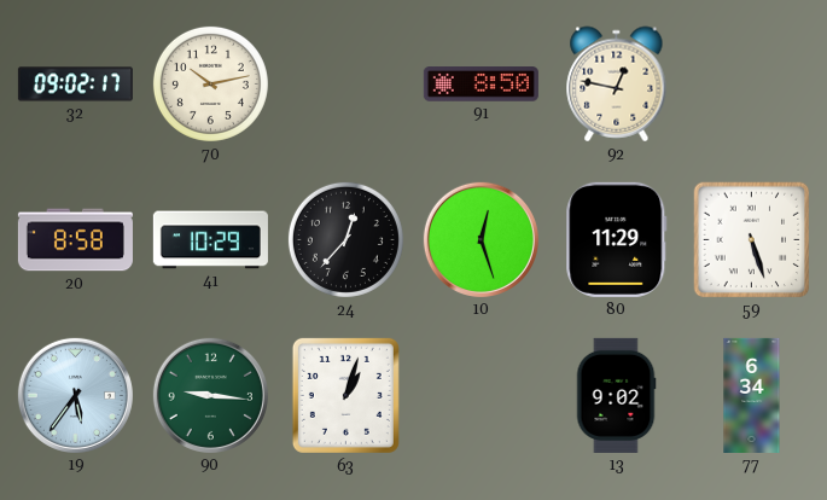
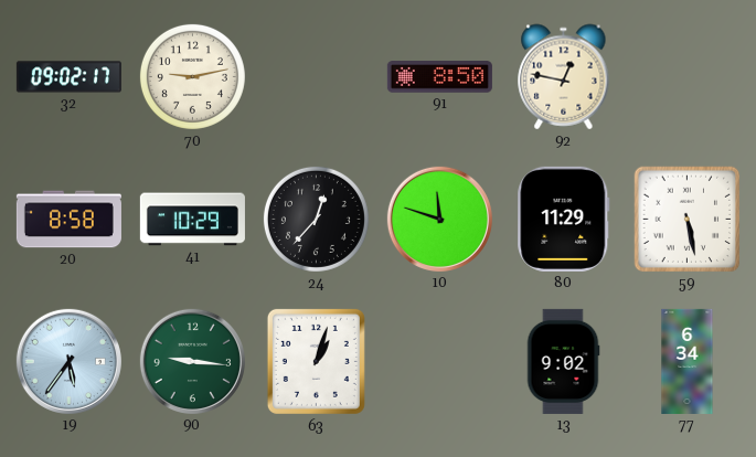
70: 10:13 -> 9:13 (192, 76)
10: 12:27 -> 11:48 (439, 219)
59: 5:27 -> 5:28 (688, 220)
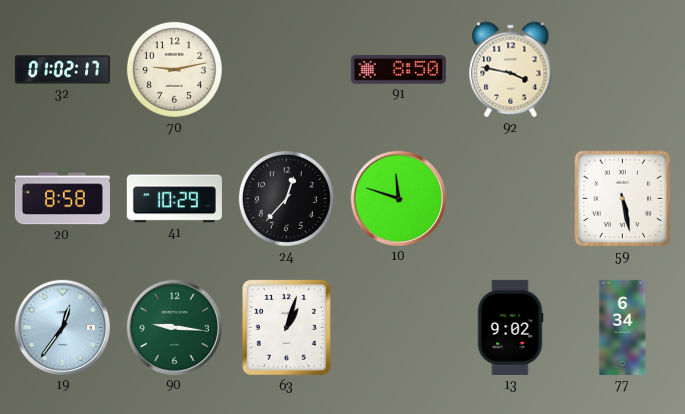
32: 09:02 -> 01:02 (62, 70)
92: 12:47 -> 3:47 (511, 70)
80: 11:29 -> none (564, 219)
19: 5:36 -> 12:36 (62, 327)
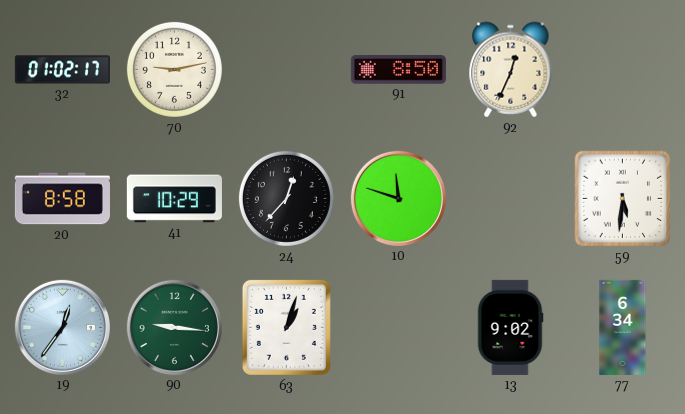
92: 3:47 -> 12:34 (511, 70)
59: 5:28 -> 5:31 (623, 199)
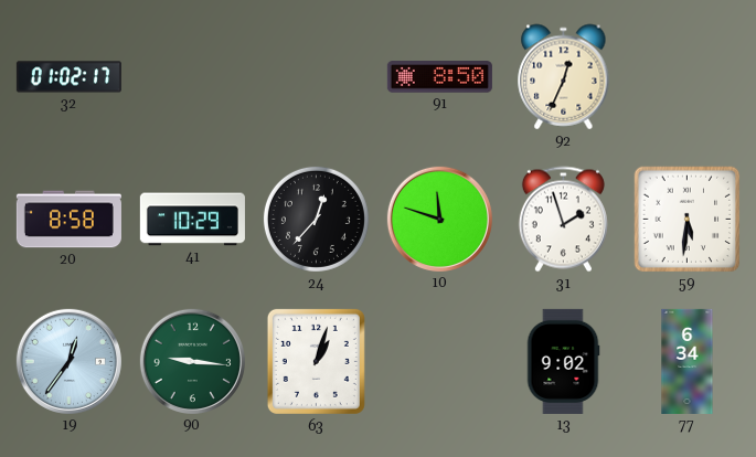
70: 9:13 -> none (174, 69)
31: none -> 1:57 (563, 220)
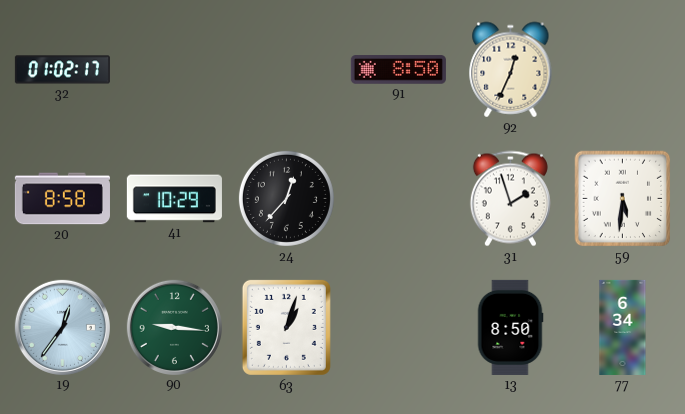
10: 11:48 -> none (439, 219)
13: 9:02 -> 8:50 (510, 327)
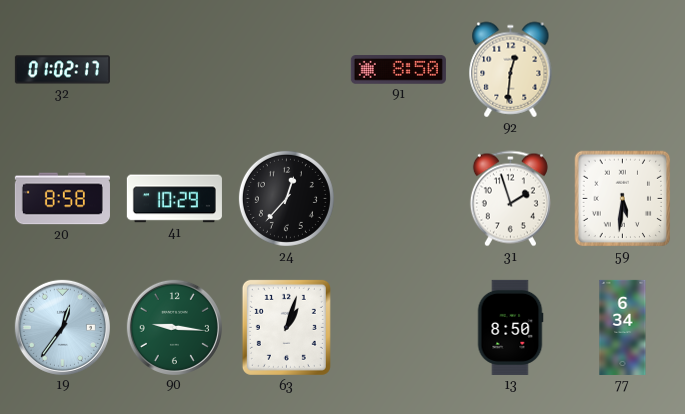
92: 12:34 -> 12:31 (511, 70)
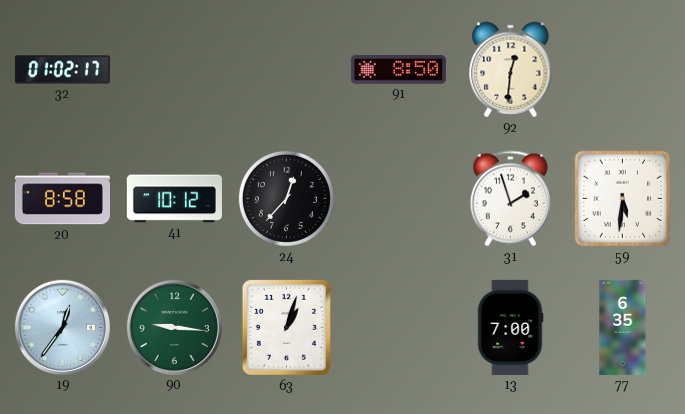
41: 10:29 -> 10:12 (174, 199)
13: 8:50 -> 7:00 (510, 327)
77: 6:34 -> 6:35 (623, 327)
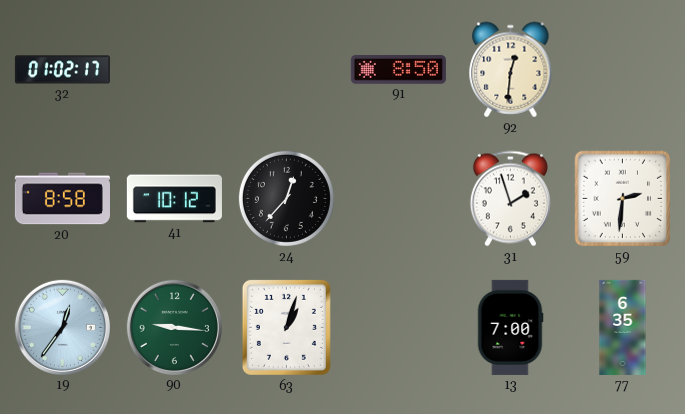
59: 5:31 -> 2:31 (623, 199)
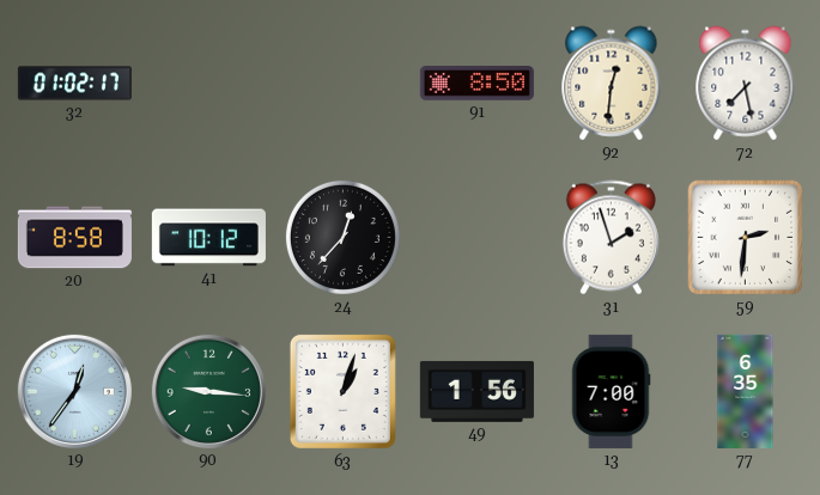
72: none -> 7:28 (746, 84)
49: none -> 1:56 (476, 391)
